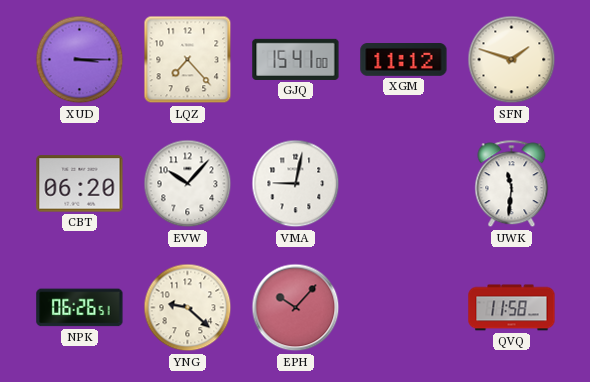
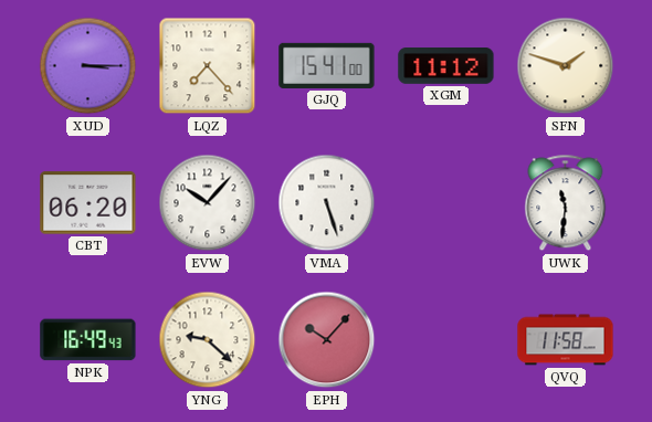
VMA: 9:02 -> 5:27 (327, 203)
NPK: 06:26 -> 16:49 (88, 340)
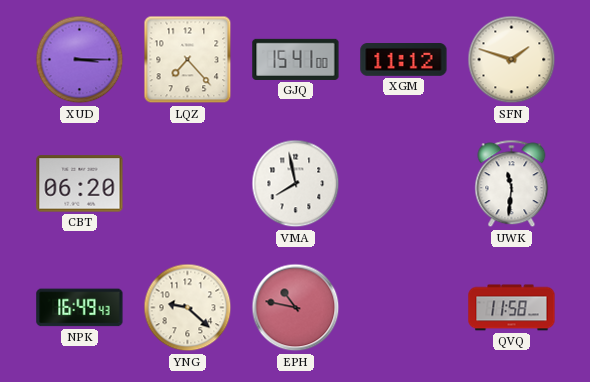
EVW: 10:07 -> none (208, 203)
VMA: 5:27 -> 7:58 (296, 184)
EPH: 10:07 -> 10:47 (296, 308)
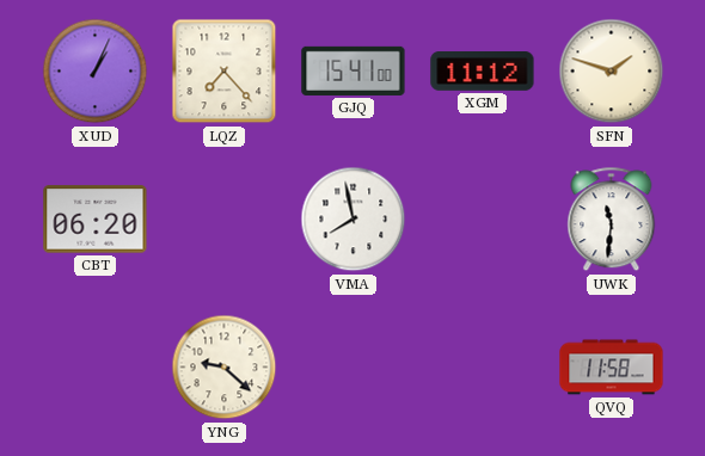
XUD: 3:15 -> 1:04 (96, 72)
NPK: 16:49 -> none (80, 308)
EPH: 10:47 -> none (296, 308)
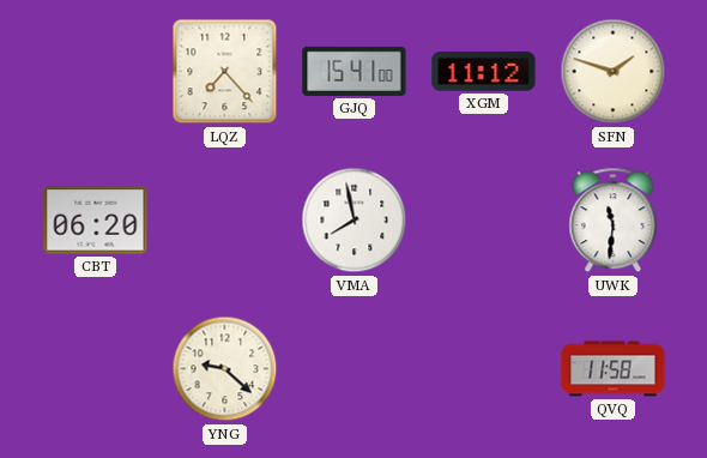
XUD: 1:04 -> none (96, 72)
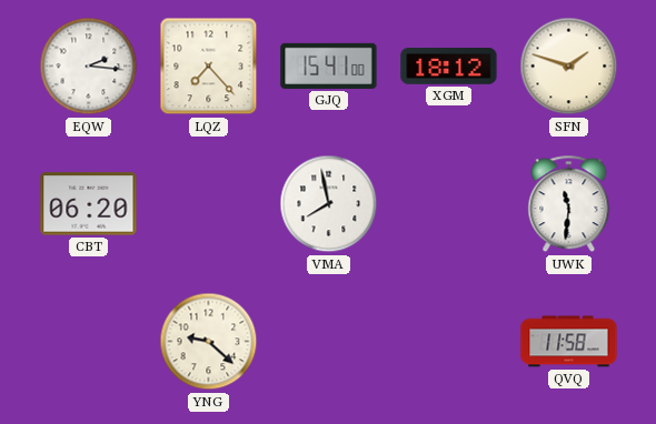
EQW: none -> 2:16 (89, 67)
XGM: 11:12 -> 18:12 (449, 67)
